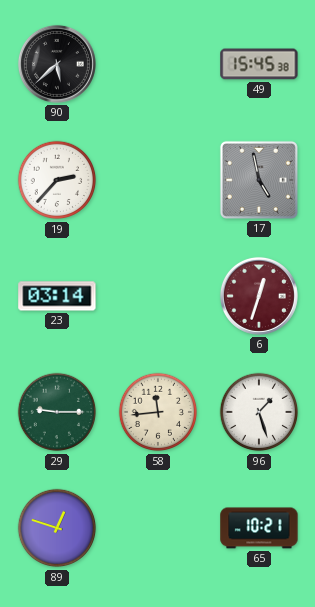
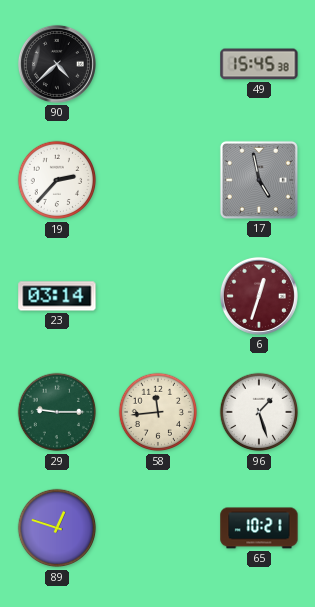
90: 5:38 -> 4:38 (57, 64)
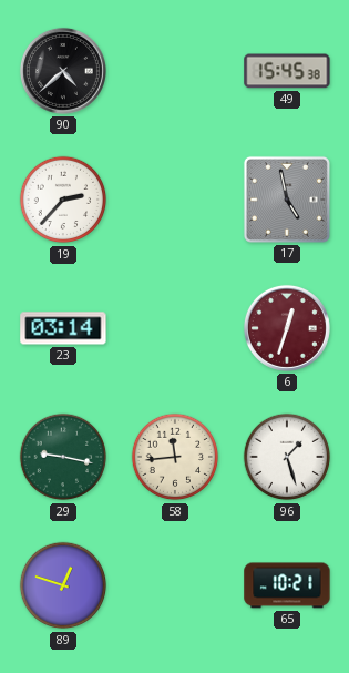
29: 9:15 -> 9:17 (63, 457)
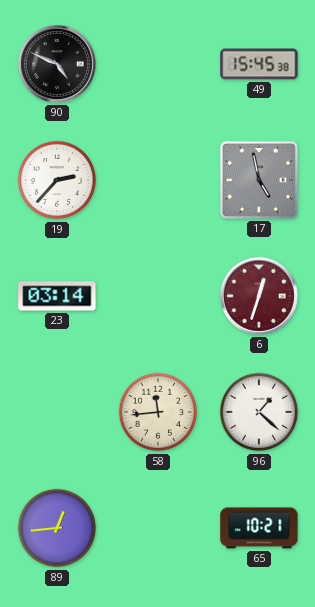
90: 4:38 -> 4:49 (57, 64)
29: 9:17 -> none (63, 457)
96: 1:27 -> 1:22 (259, 412)
89: 12:48 -> 12:44 (57, 528)
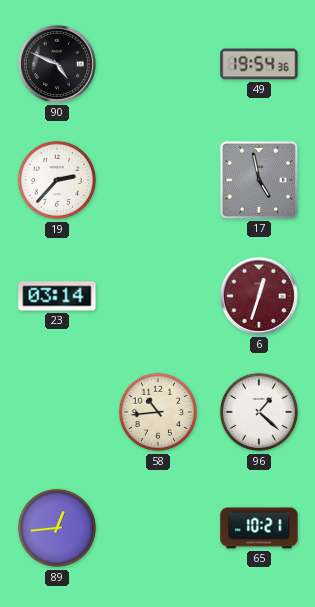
49: 15:45 -> 19:54 (259, 64)
58: 11:44 -> 10:44 (158, 412)
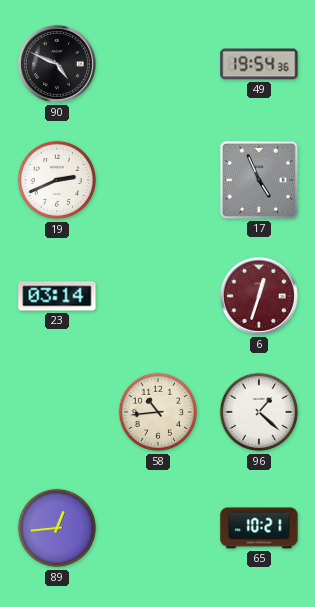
19: 2:37 -> 2:41 (57, 180)
17: 4:58 -> 4:56 (259, 180)
